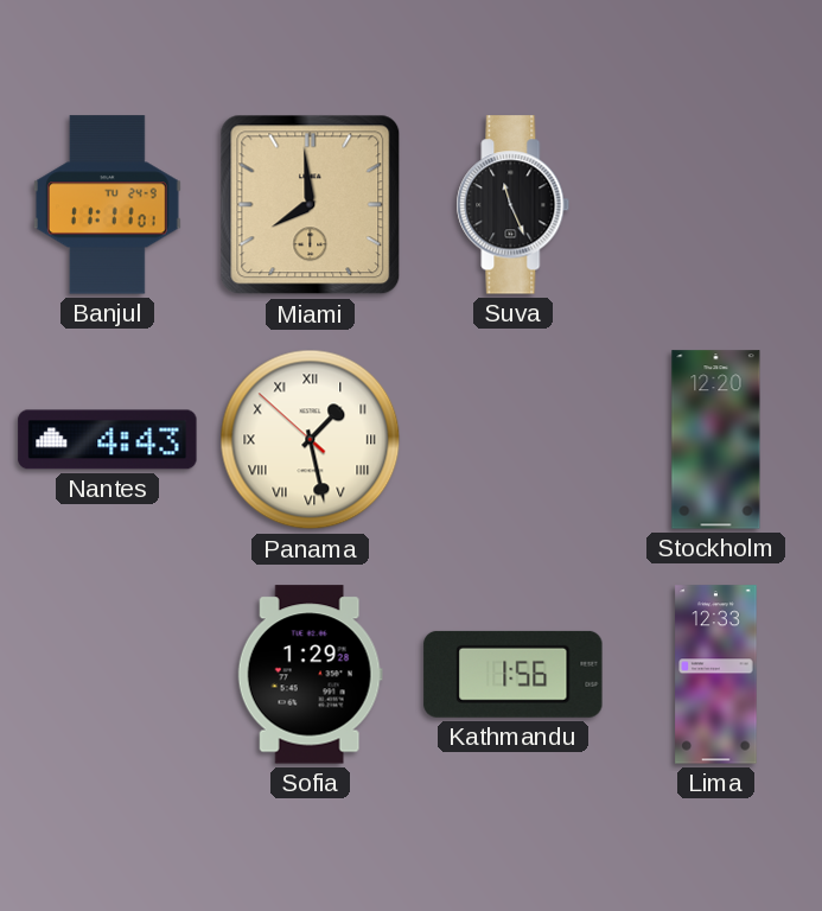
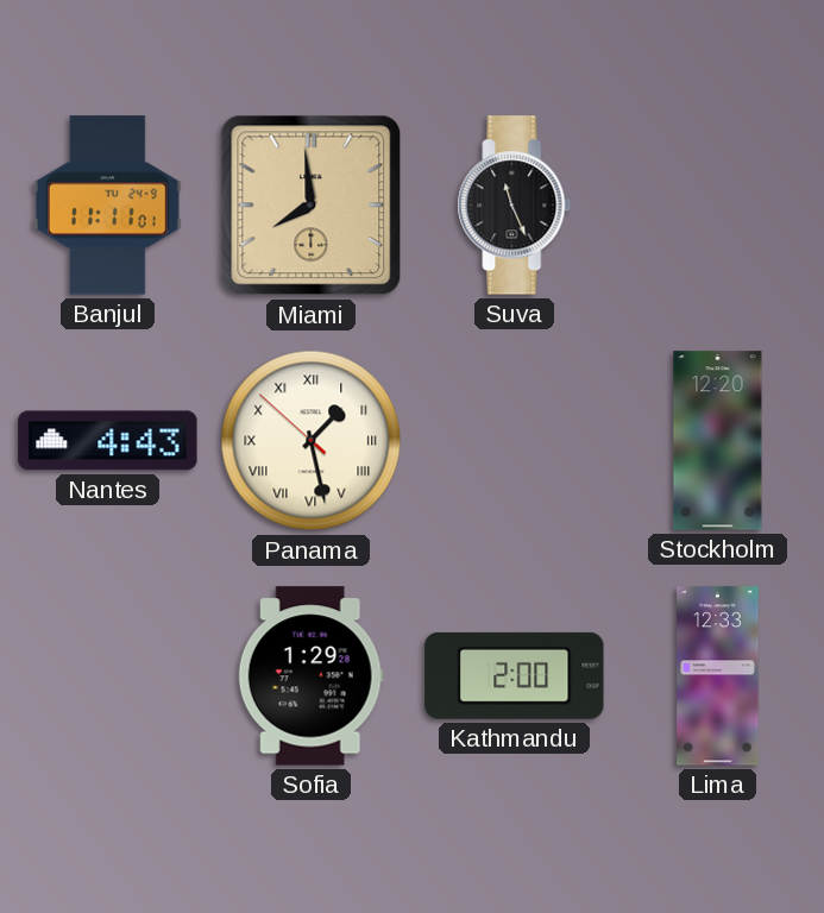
Kathmandu: 1:56 -> 2:00 (515, 675)
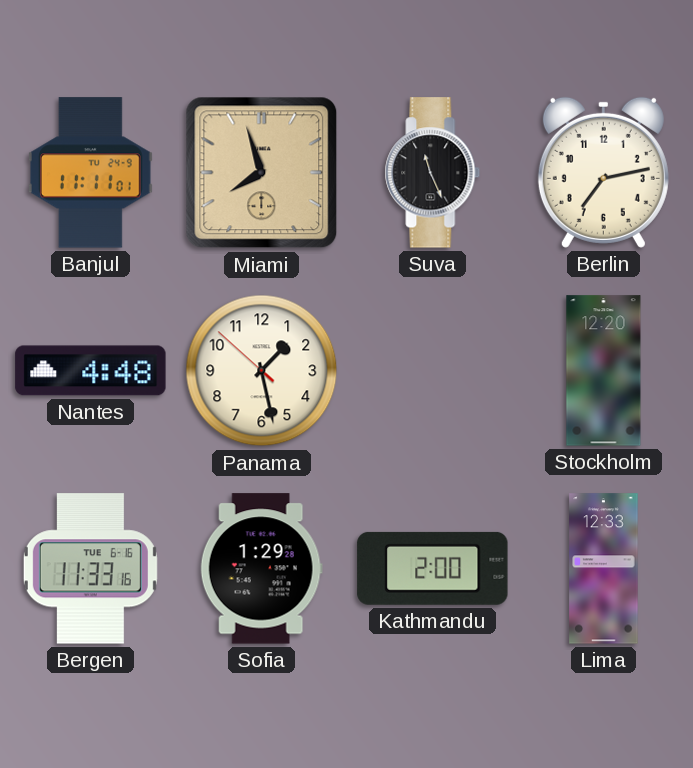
Miami: 7:59 -> 7:57 (262, 173)
Berlin: none -> 7:13 (603, 172)
Nantes: 4:43 -> 4:48 (91, 371)
Panama numerals: Roman -> Arabic (262, 371)
Bergen: none -> 11:33 (90, 569)
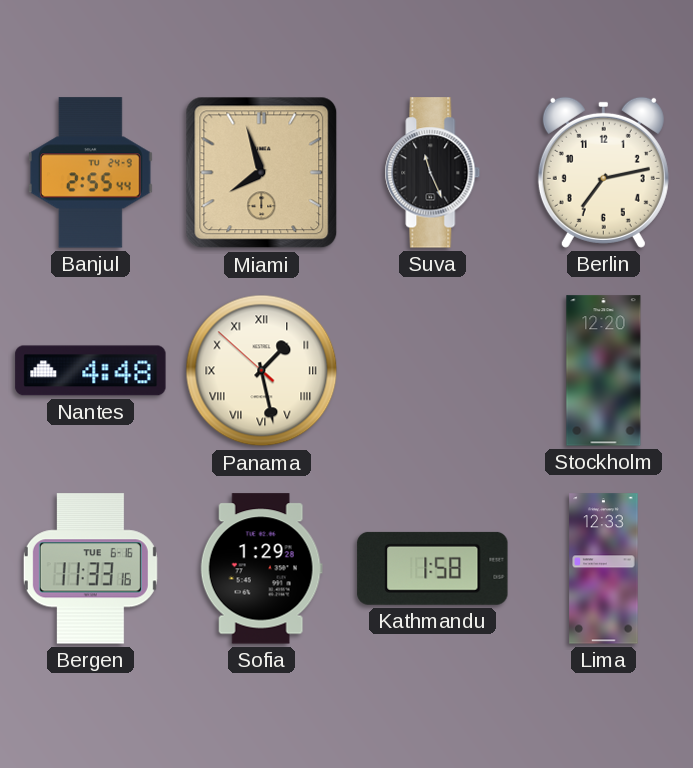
Banjul: 11:11 -> 2:55 (90, 173)
Panama numerals: Arabic -> Roman (262, 371)
Kathmandu: 2:00 -> 1:58 (433, 568)
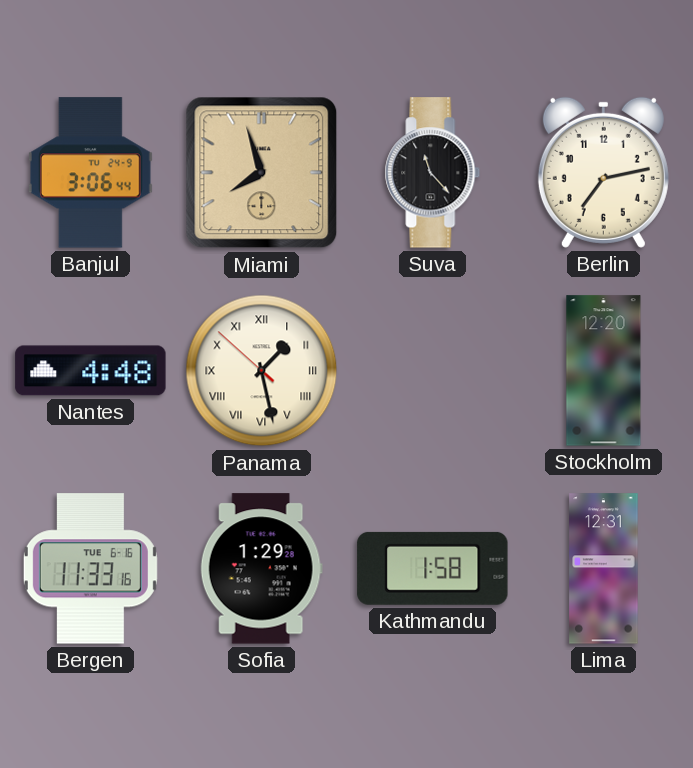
Banjul: 2:55 -> 3:06 (90, 173)
Suva: 11:26 -> 11:23 (433, 173)
Lima: 12:33 -> 12:31 (604, 569)
